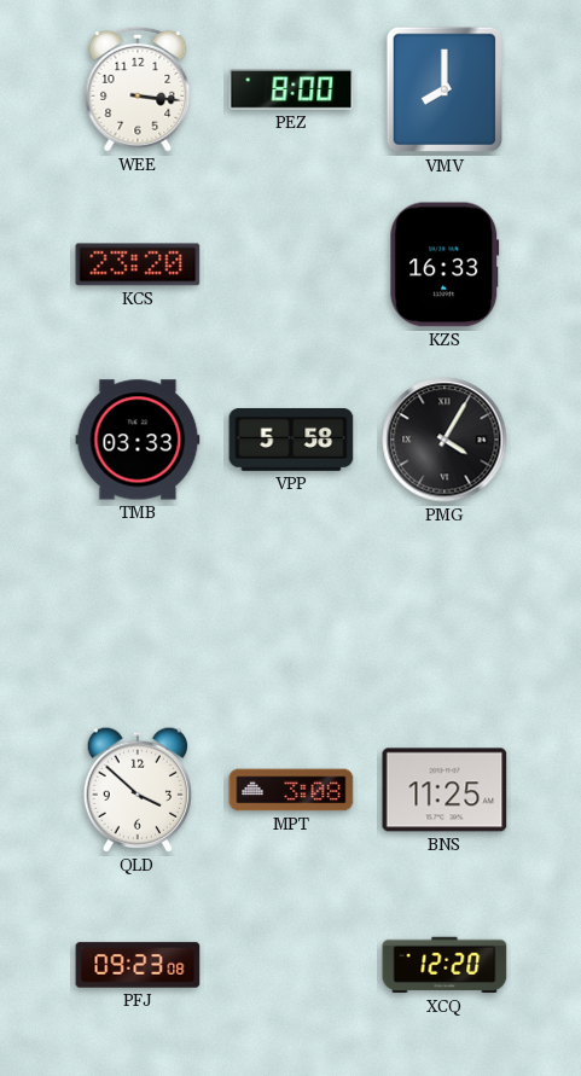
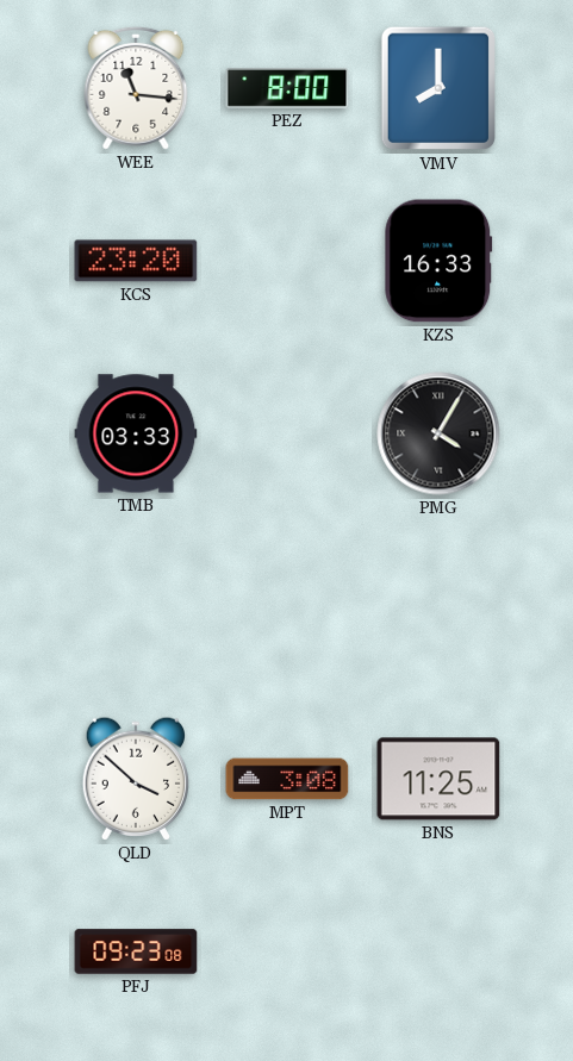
WEE: 3:16 -> 11:16 (136, 88)
VPP: 5:58 -> none (291, 440)
XCQ: 12:20 -> none (445, 965)
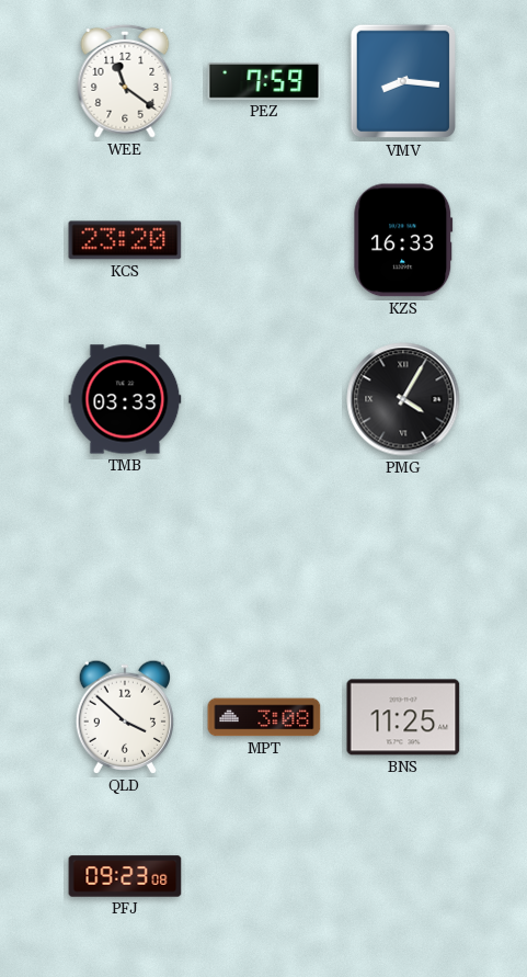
WEE: 11:16 -> 11:21 (125, 81)
PEZ: 8:00 -> 7:59 (264, 82)
VMV: 8:00 -> 8:16 (402, 81)
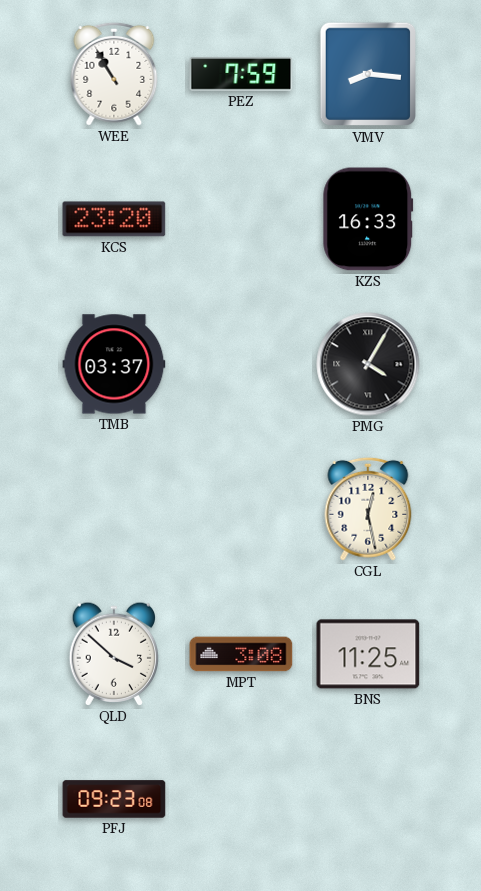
WEE: 11:21 -> 10:55 (114, 74)
TMB: 03:33 -> 03:37 (114, 364)
CGL: none -> 12:28 (368, 509)
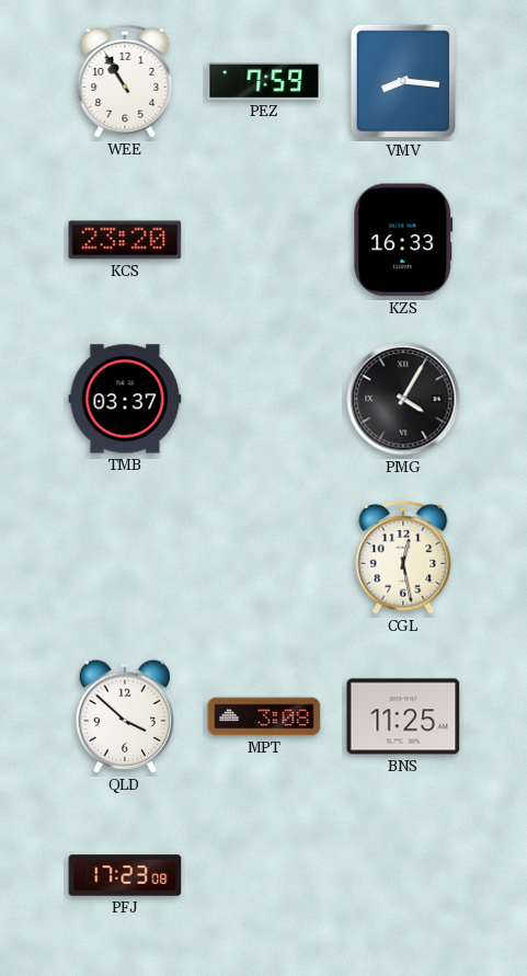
PFJ: 09:23 -> 17:23 (125, 875)
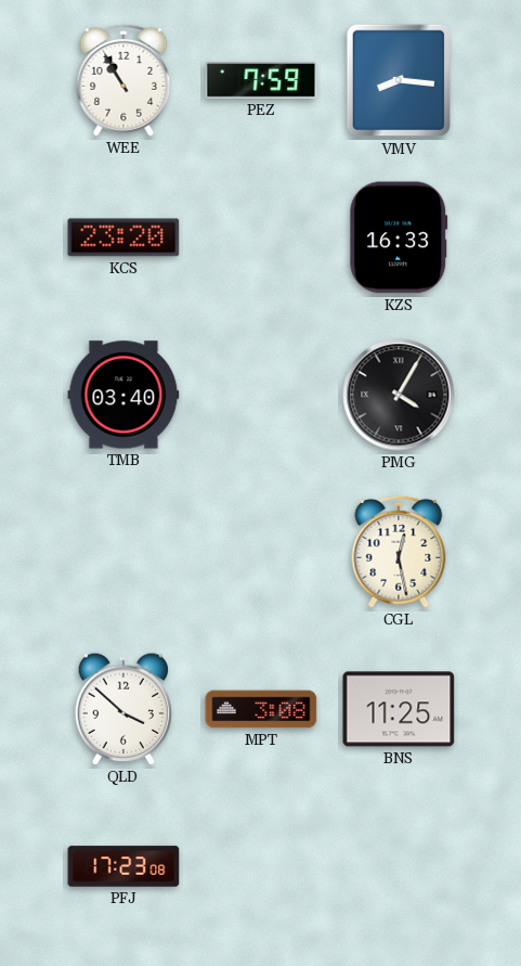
TMB: 03:37 -> 03:40 (123, 395)
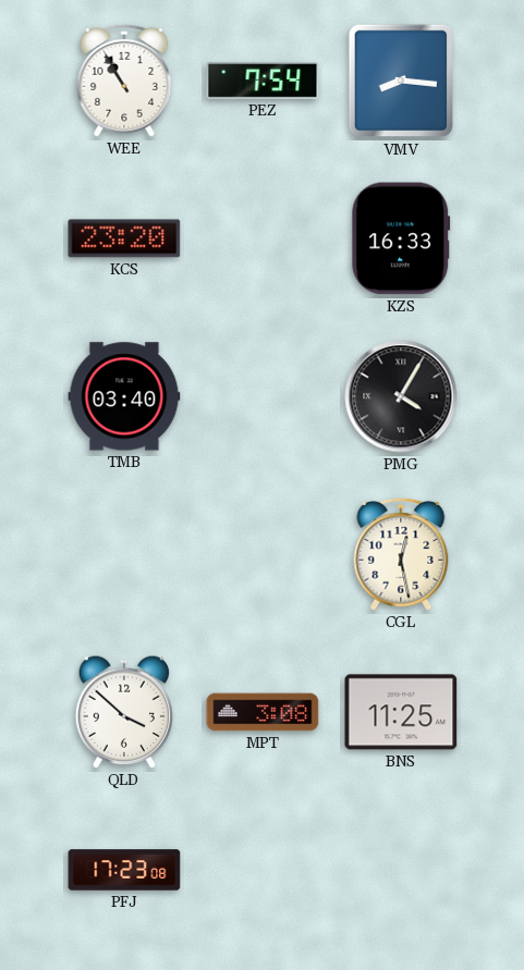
PEZ: 7:59 -> 7:54 (263, 82)
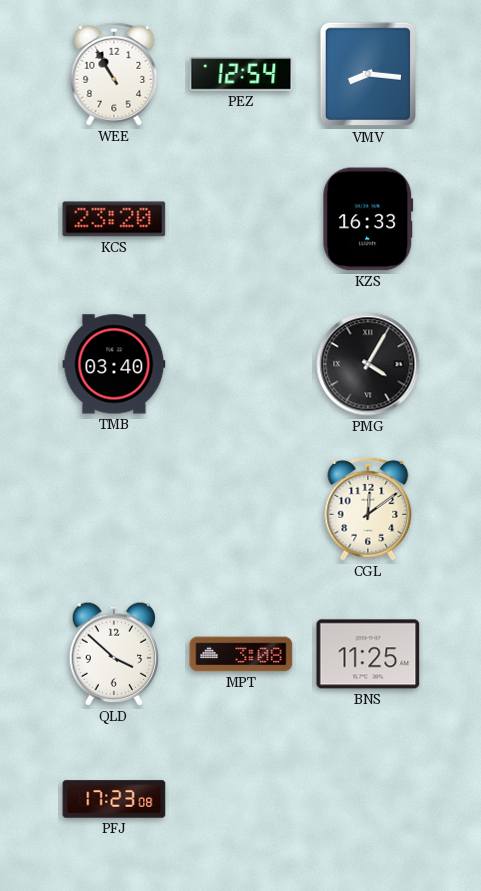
PEZ: 7:54 -> 12:54 (241, 75)
CGL: 12:28 -> 12:09 (368, 509)
